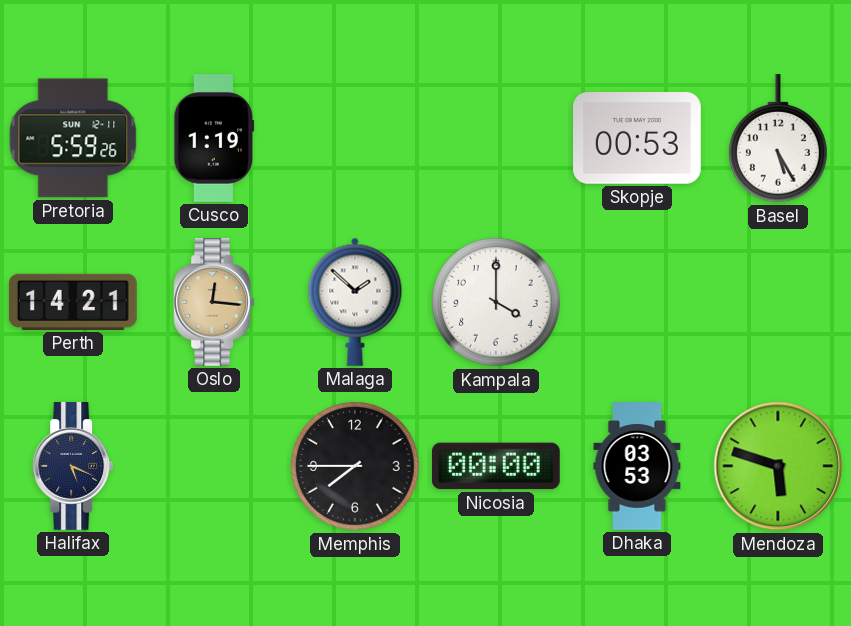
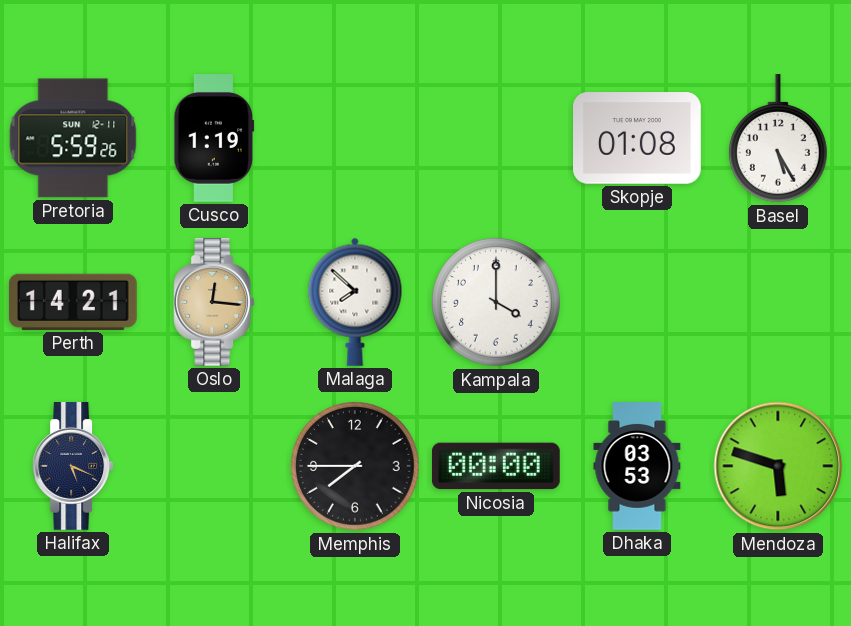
Skopje: 00:53 -> 01:08 (638, 138)
Malaga: 1:52 -> 7:52 (355, 302)
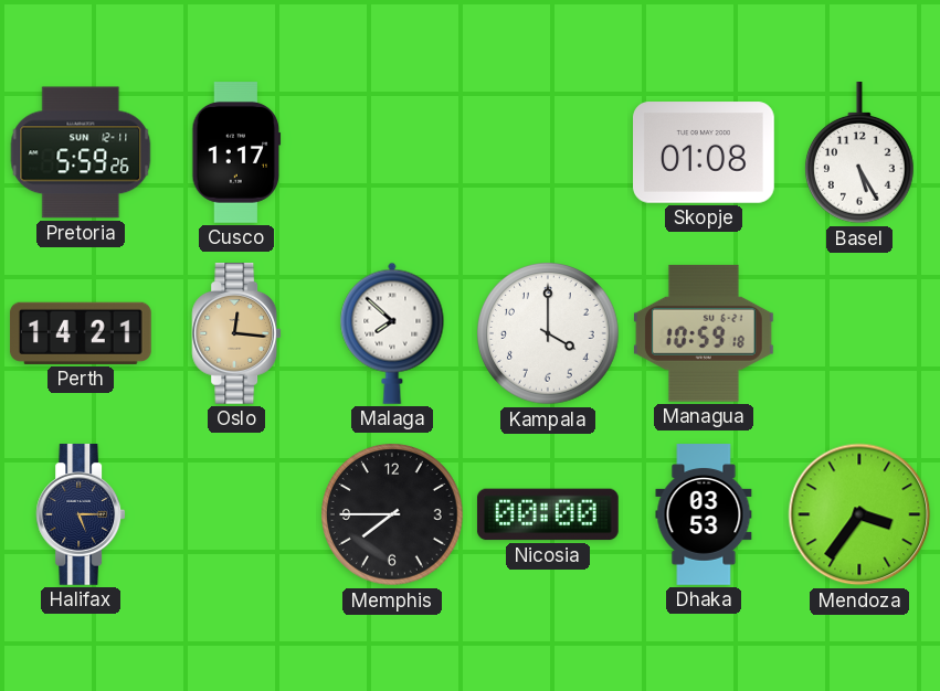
Cusco: 1:19 -> 1:17 (236, 153)
Managua: none -> 10:59 (704, 333)
Halifax: 5:19 -> 5:15 (81, 515)
Mendoza: 5:48 -> 3:36 (859, 514)
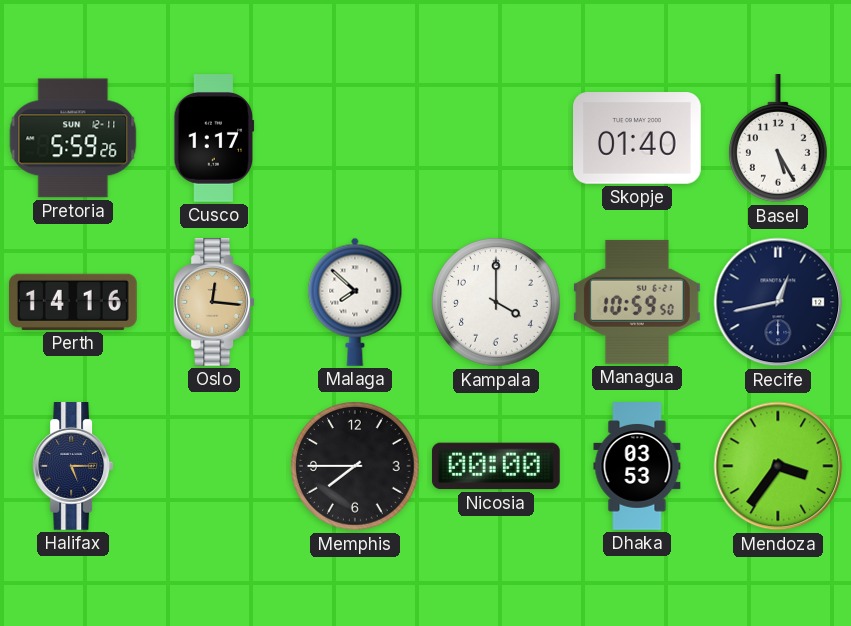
Skopje: 01:08 -> 01:40 (638, 138)
Perth: 14:21 -> 14:16 (73, 302)
Managua: 10:59:18 -> 10:59:50 (637, 302)
Recife: none -> 12:43 (778, 302)
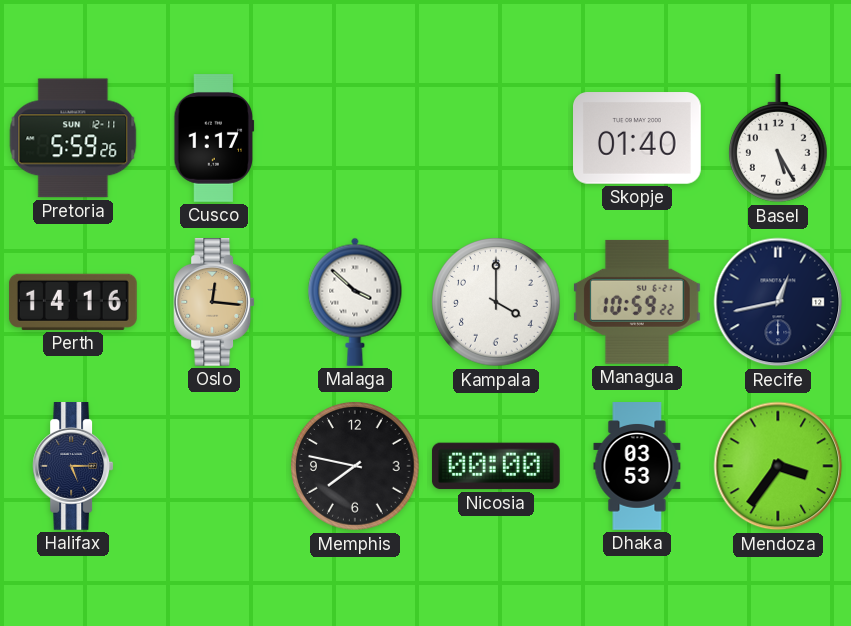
Malaga: 7:52 -> 3:52 (355, 302)
Managua: 10:59:50 -> 10:59:22 (637, 302)
Memphis: 7:45 -> 7:47 (356, 467)
